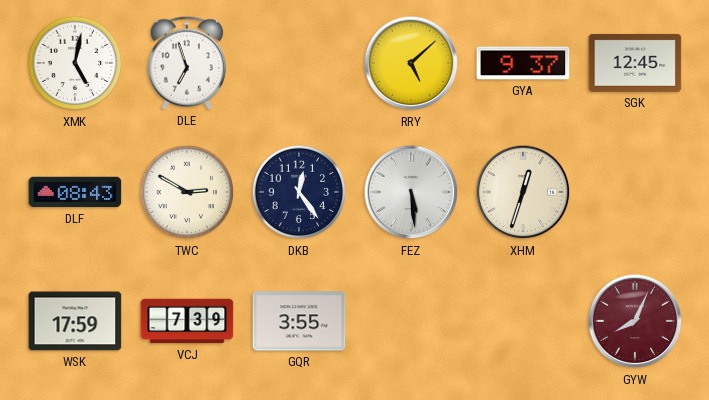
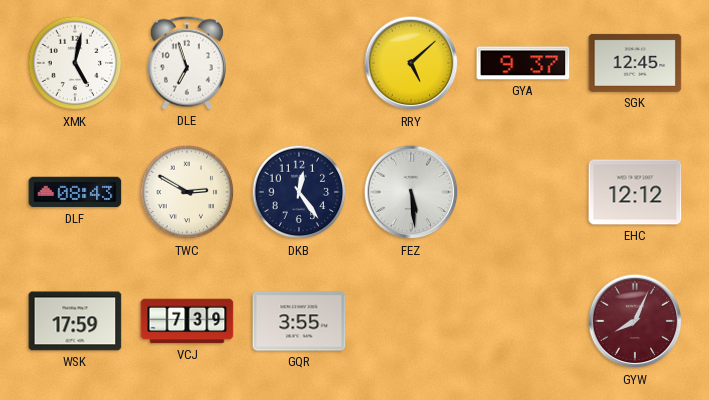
XHM: 12:33 -> none (523, 192)
EHC: none -> 12:12 (635, 192)
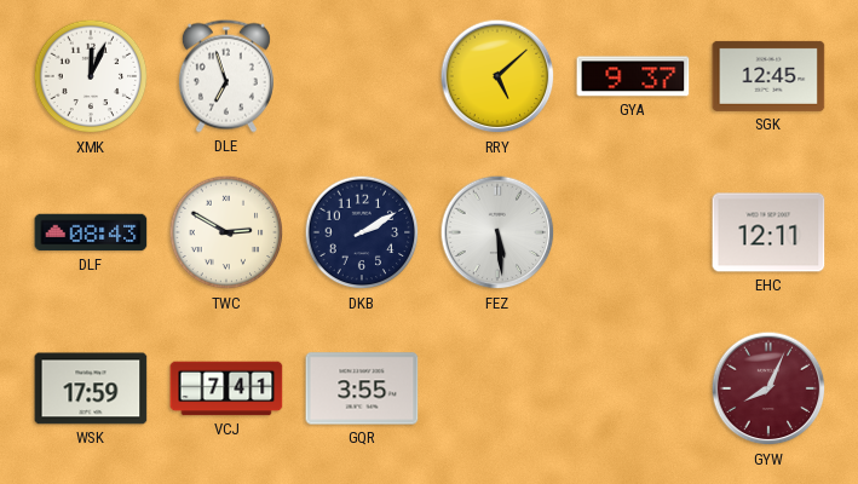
XMK: 5:02 -> 12:04 (91, 76)
DKB: 12:24 -> 2:10 (362, 232)
EHC: 12:12 -> 12:11 (768, 232)
VCJ: 7:39 -> 7:41 (226, 388)
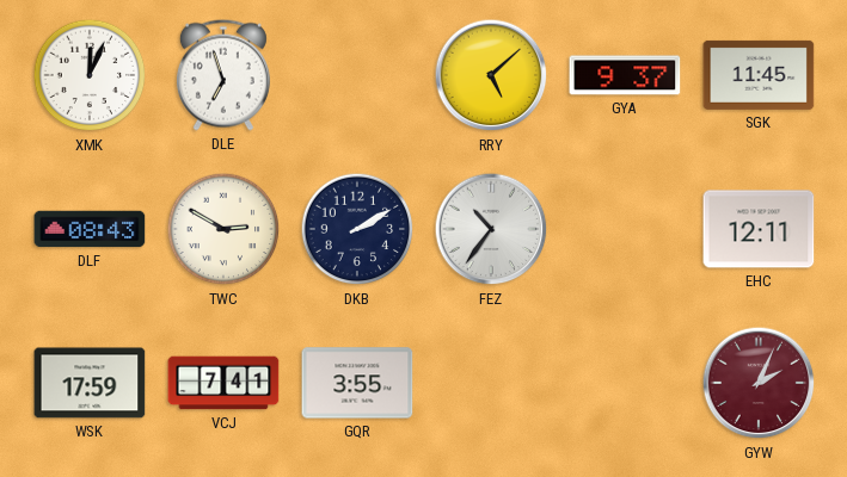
SGK: 12:45 -> 11:45 (759, 75)
FEZ: 5:29 -> 10:36 (491, 229)
GYW: 8:04 -> 2:04 (759, 383)
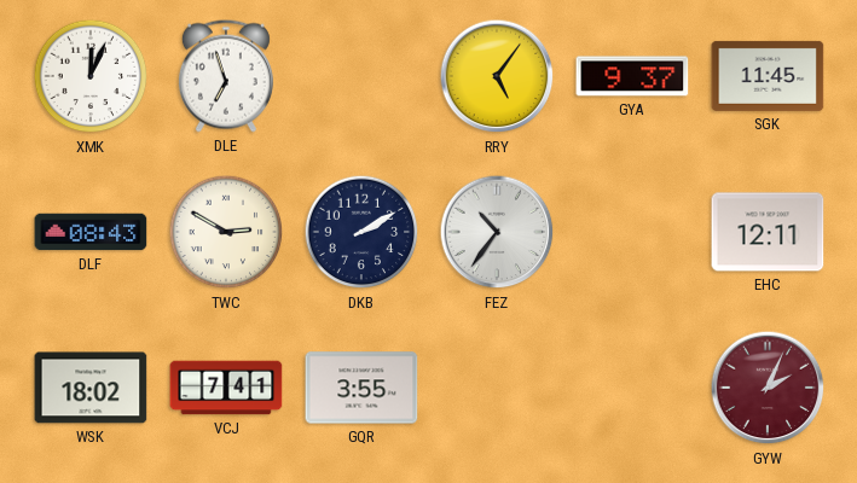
RRY: 5:08 -> 5:06 (497, 76)
WSK: 17:59 -> 18:02 (91, 388)
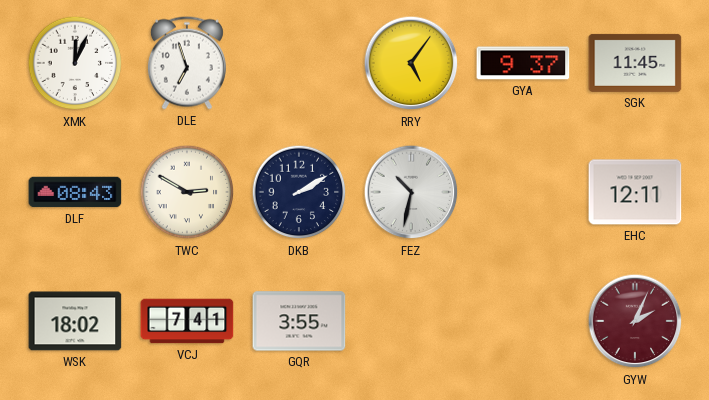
FEZ: 10:36 -> 10:32 (411, 192)
